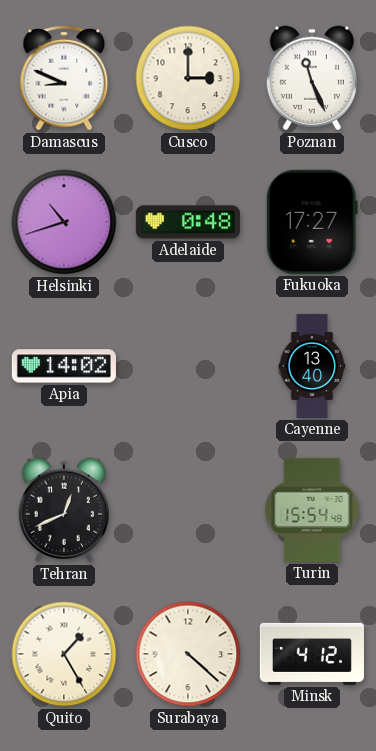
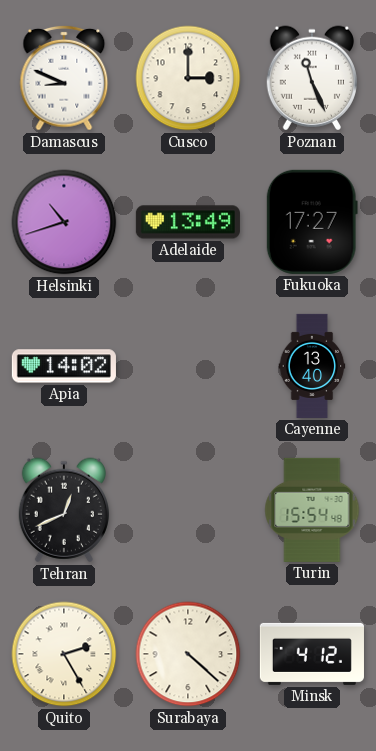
Adelaide: 0:48 -> 13:49 (188, 222)
Quito: 1:25 -> 2:25 (64, 654)
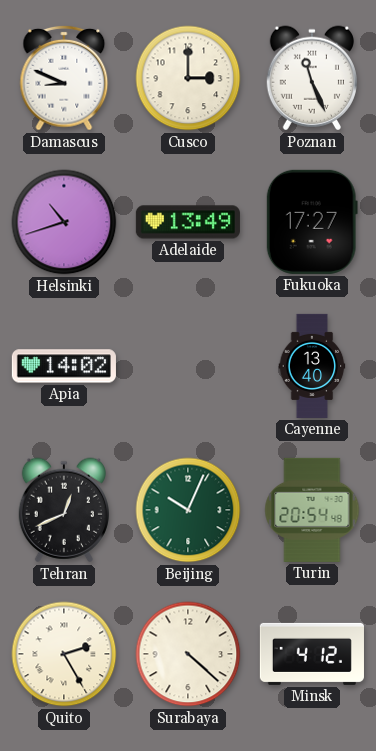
Beijing: none -> 10:04 (188, 510)
Turin: 15:54 -> 20:54 (312, 510)
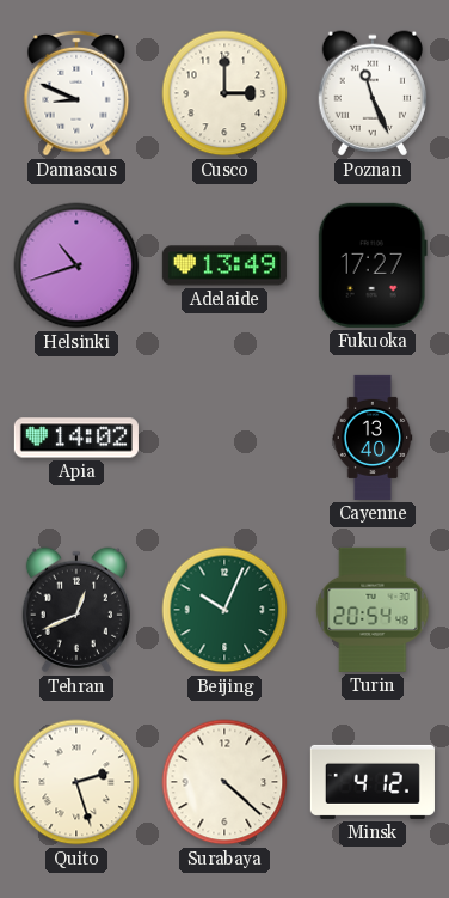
Quito: 2:25 -> 2:27 (76, 782)
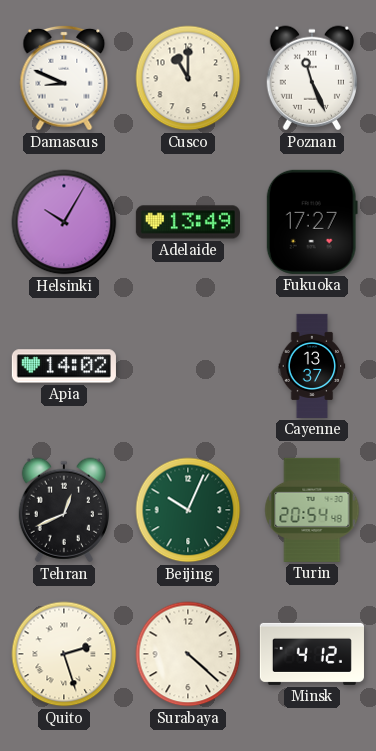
Cusco: 3:00 -> 11:00 (188, 78)
Helsinki: 10:42 -> 10:05 (64, 222)
Cayenne: 13:40 -> 13:37 (312, 366)
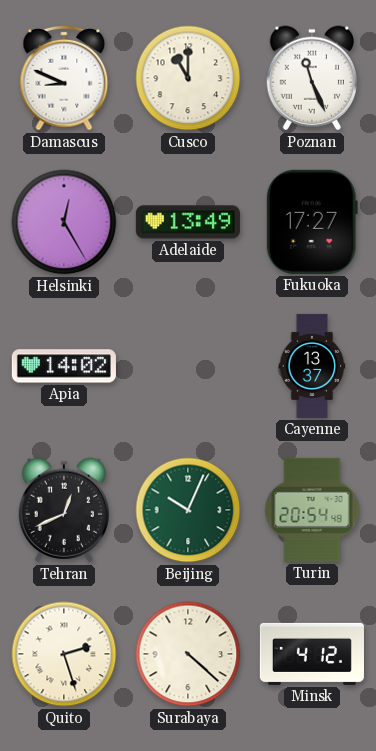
Helsinki: 10:05 -> 12:25 (64, 222)
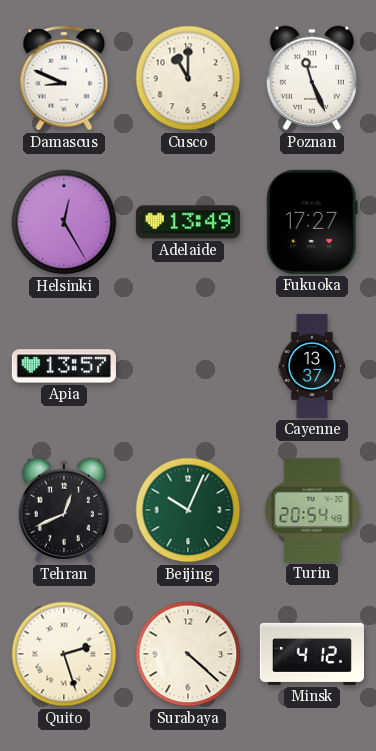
Apia: 14:02 -> 13:57 (64, 366)
